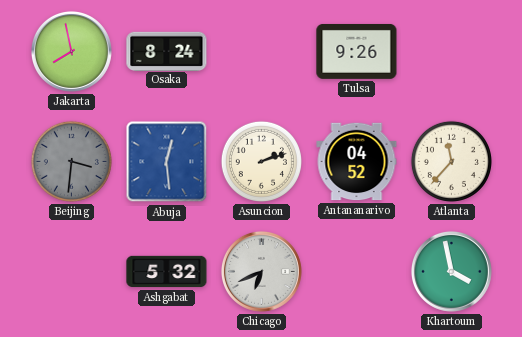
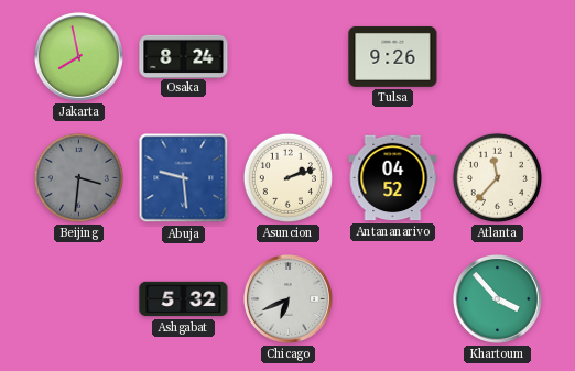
Abuja: 12:29 -> 9:29 (184, 178)
Khartoum: 3:58 -> 3:53 (497, 298)
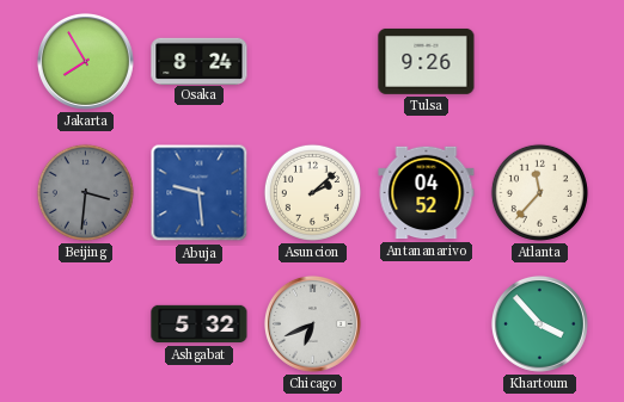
Jakarta: 7:58 -> 7:55 (85, 61)
Asuncion: 2:12 -> 2:08 (312, 192)
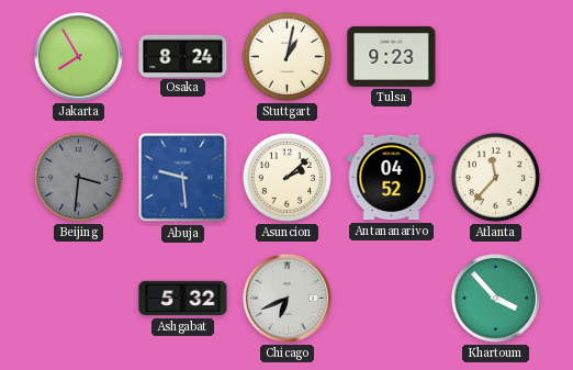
Stuttgart: none -> 1:02 (286, 56)
Tulsa: 9:26 -> 9:23 (392, 56)
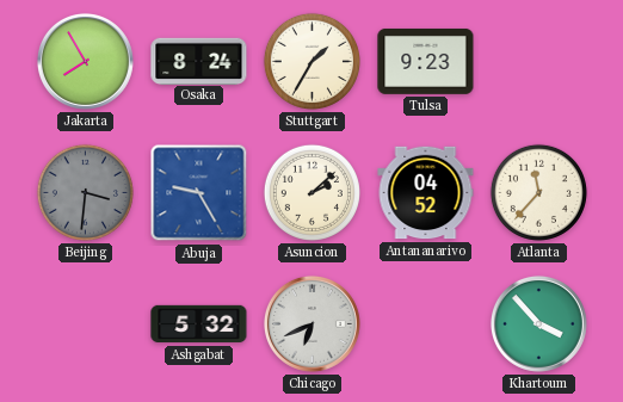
Stuttgart: 1:02 -> 1:35 (311, 61)
Abuja: 9:29 -> 9:25 (199, 193)
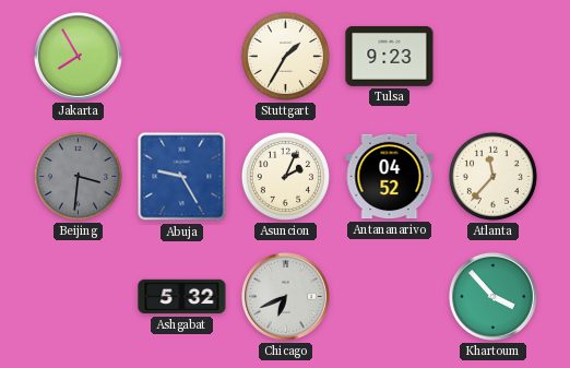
Osaka: 8:24 -> none (199, 61)
Asuncion: 2:08 -> 2:04 (285, 176)
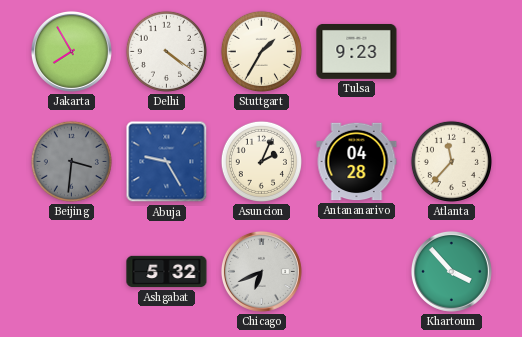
Delhi: none -> 4:21 (166, 51)
Antananarivo: 04:52 -> 04:28 (357, 162)
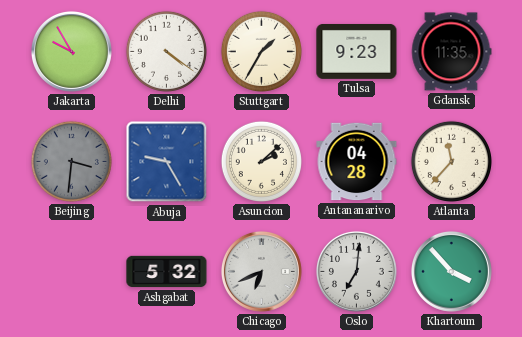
Jakarta: 7:55 -> 9:55 (71, 51)
Gdansk: none -> 11:35 (451, 52)
Asuncion: 2:04 -> 2:08 (261, 161)
Oslo: none -> 7:01 (356, 271)
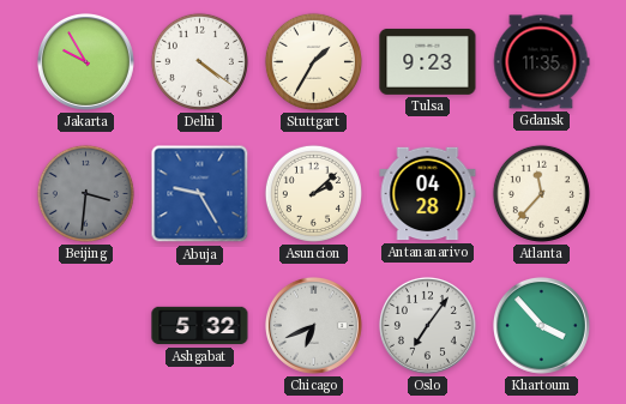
Oslo: 7:01 -> 7:06 (427, 325)
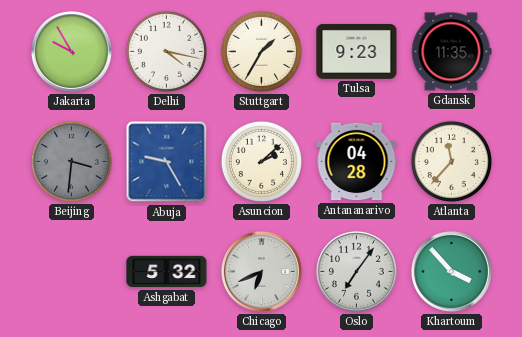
Delhi: 4:21 -> 4:17 (166, 51)
